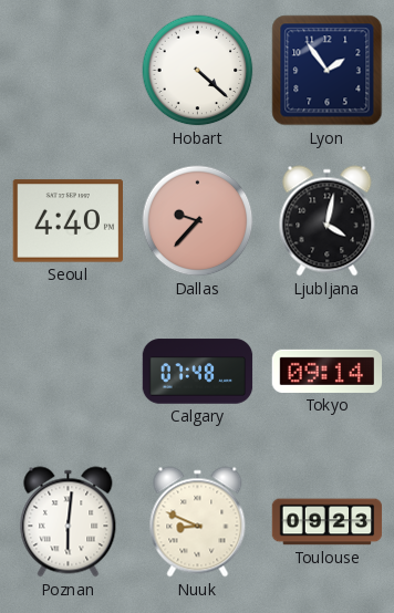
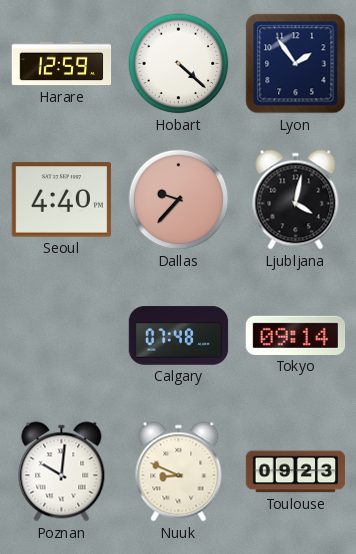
Harare: none -> 12:59 (62, 64)
Poznan: 6:01 -> 10:01 (62, 472)
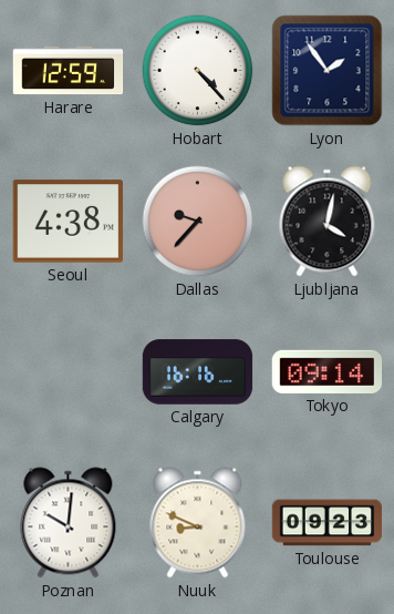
Hobart: 4:22 -> 4:23 (198, 71)
Seoul: 4:40 -> 4:38 (68, 222)
Calgary: 07:48 -> 16:16 (198, 372)
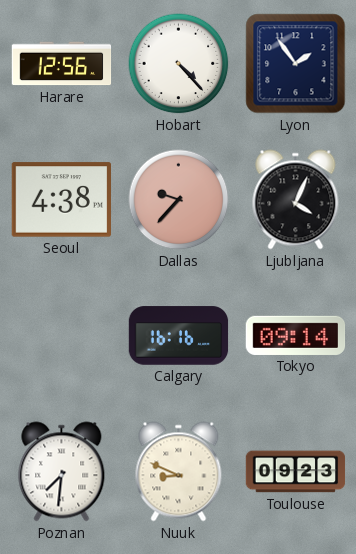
Harare: 12:59 -> 12:56 (62, 64)
Ljubljana: 4:02 -> 4:04 (296, 200)
Poznan: 10:01 -> 7:31 (62, 472)
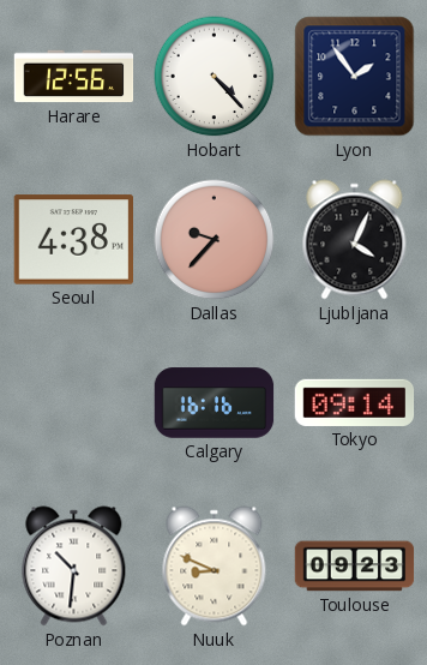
Poznan: 7:31 -> 10:31 (74, 567)
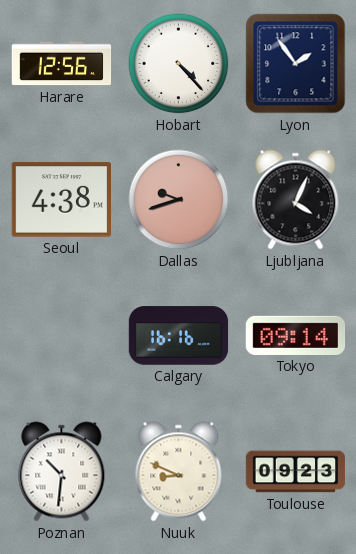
Dallas: 9:37 -> 9:42 (179, 200)
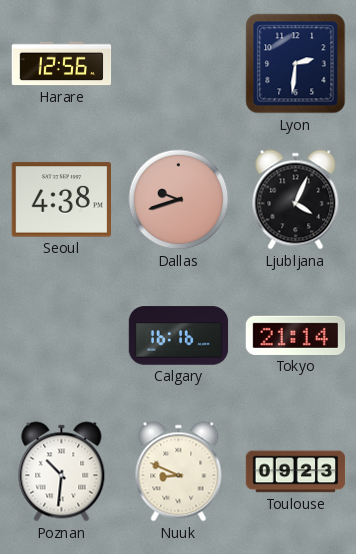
Hobart: 4:23 -> none (179, 64)
Lyon: 1:54 -> 2:31 (296, 64)
Tokyo: 09:14 -> 21:14 (296, 335)
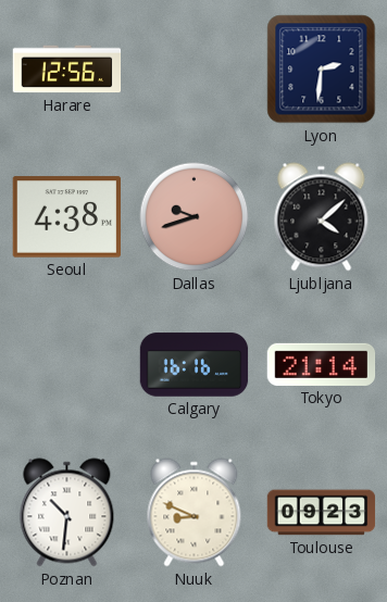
Ljubljana: 4:04 -> 4:08 (322, 217)
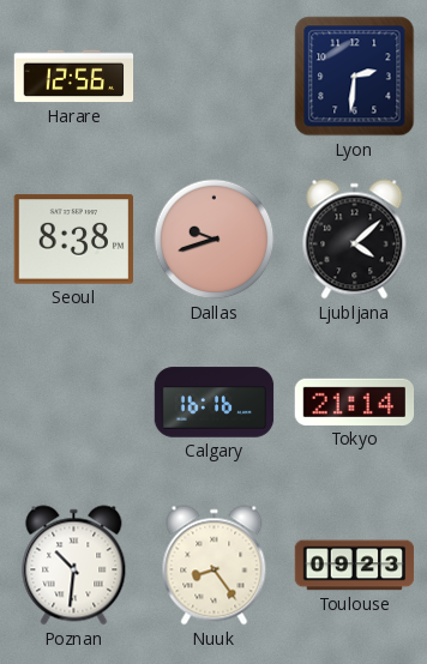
Seoul: 4:38 -> 8:38 (73, 240)
Nuuk: 8:49 -> 8:24 (215, 566)
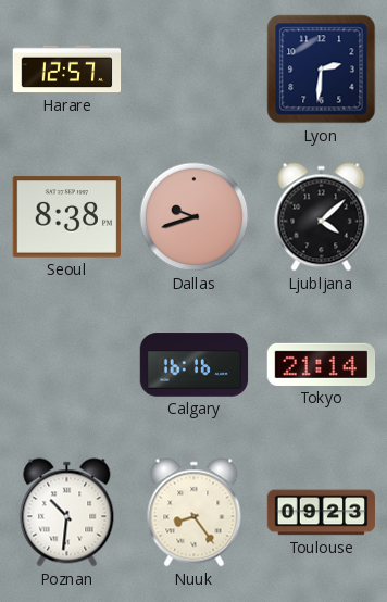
Harare: 12:56 -> 12:57 (67, 70)
